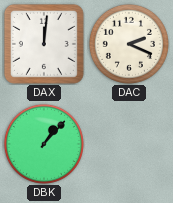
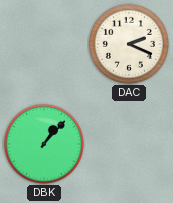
DAX: 12:01 -> none (44, 44)
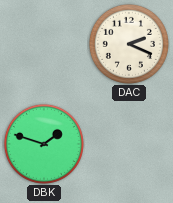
DBK: 1:07 -> 1:48 (44, 144)
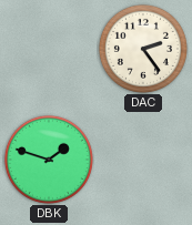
DAC: 2:19 -> 2:24 (143, 49)
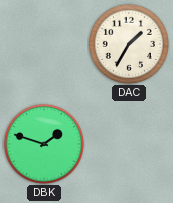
DAC: 2:24 -> 1:35 (129, 44)
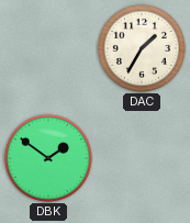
DBK: 1:48 -> 1:51 (48, 158)
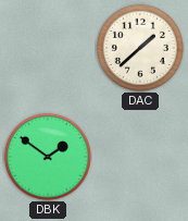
DAC: 1:35 -> 1:38 (140, 48)
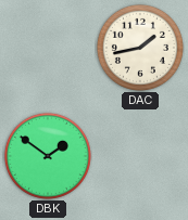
DAC: 1:38 -> 1:43 (140, 48)
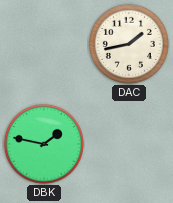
DBK: 1:51 -> 1:47 (44, 144)
